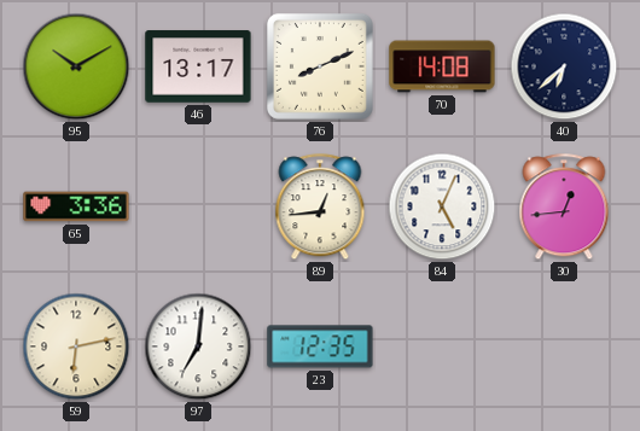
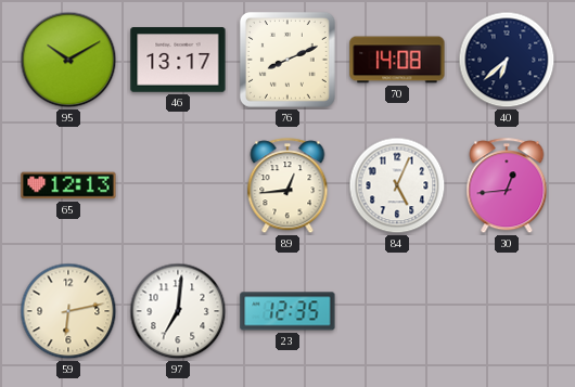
65: 3:36 -> 12:13 (68, 185)
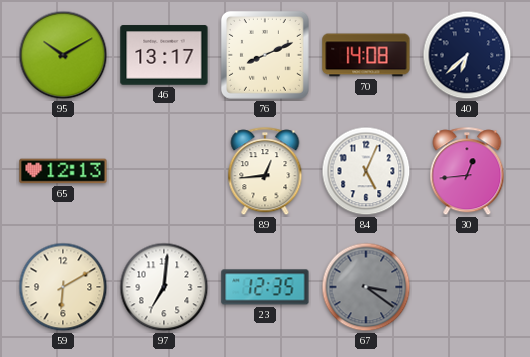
59: 6:13 -> 6:10 (63, 287)
67: none -> 3:21 (366, 287)
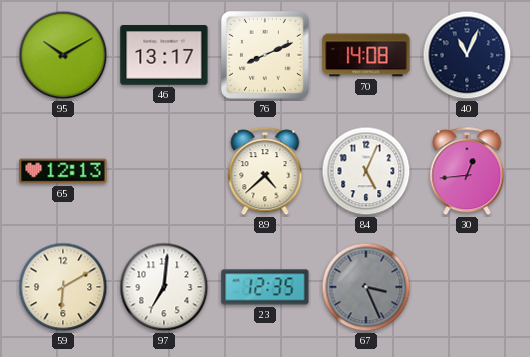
40: 6:38 -> 11:04 (467, 55)
89: 12:44 -> 4:38 (265, 172)
67: 3:21 -> 3:26 (366, 287)
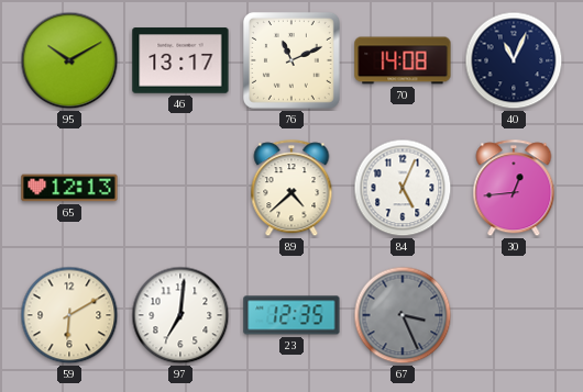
76: 8:11 -> 11:11 (291, 60)
